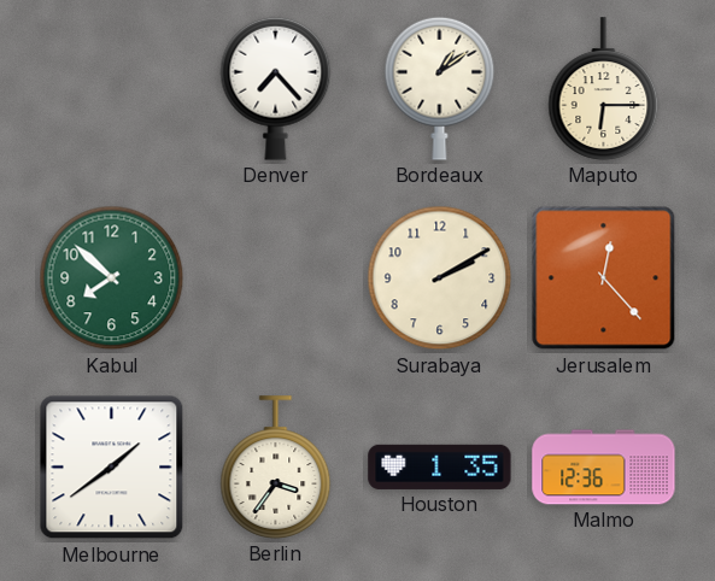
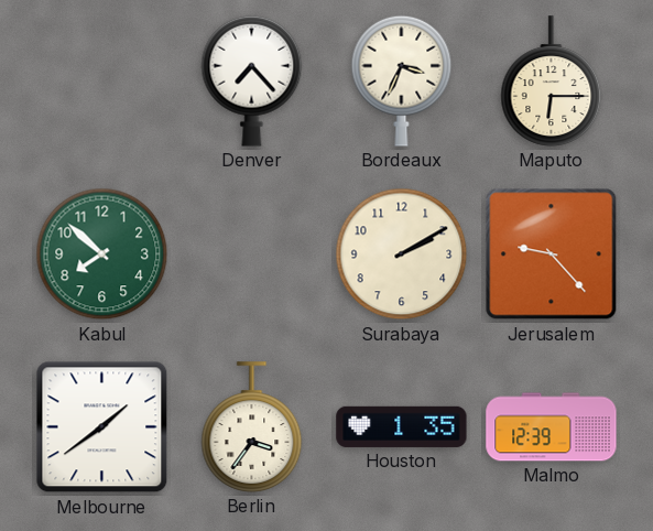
Bordeaux: 1:09 -> 3:34 (402, 80)
Jerusalem: 12:23 -> 9:23 (552, 254)
Malmo: 12:36 -> 12:39 (552, 427)
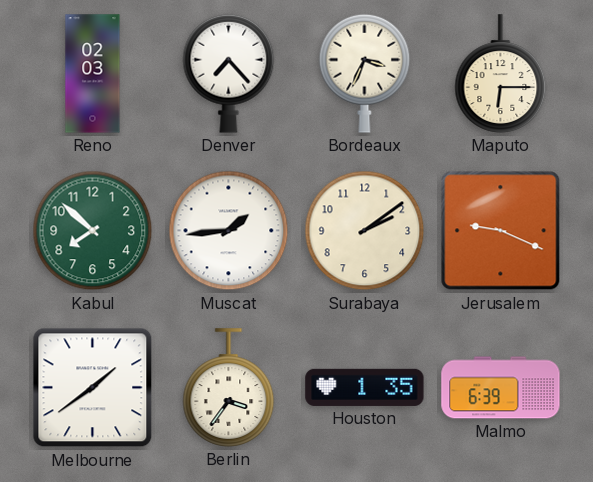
Reno: none -> 02:03 (93, 74)
Muscat: none -> 1:44 (229, 231)
Surabaya: 2:10 -> 2:09 (365, 231)
Jerusalem: 9:23 -> 9:19 (501, 231)
Malmo: 12:39 -> 6:39 (501, 388)
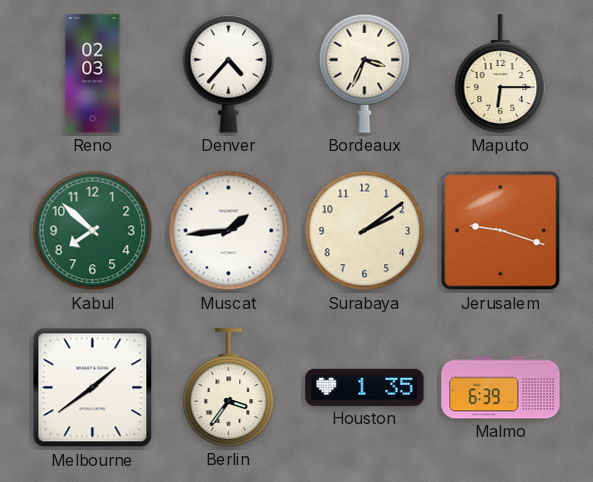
Denver: 7:23 -> 4:37 (229, 73)
Jerusalem: 9:19 -> 9:18 (501, 231)
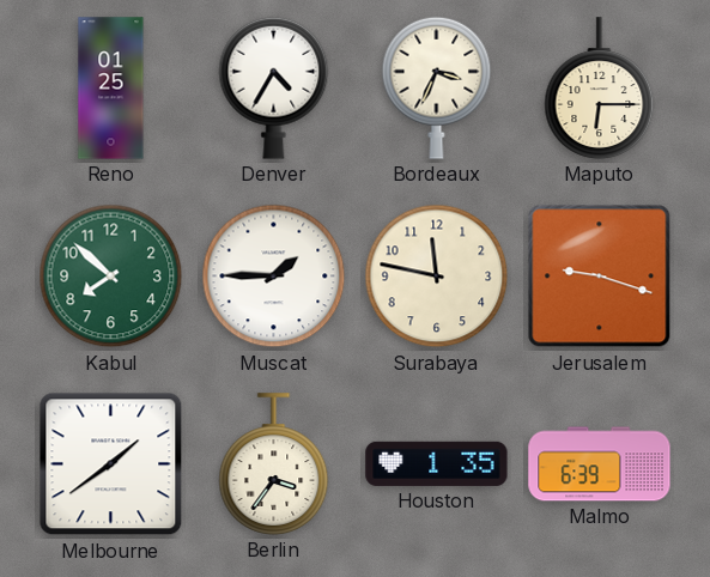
Reno: 02:03 -> 01:25 (111, 89)
Denver: 4:37 -> 4:35 (274, 87)
Muscat: 1:44 -> 1:45 (274, 277)
Surabaya: 2:09 -> 11:47 (437, 277)
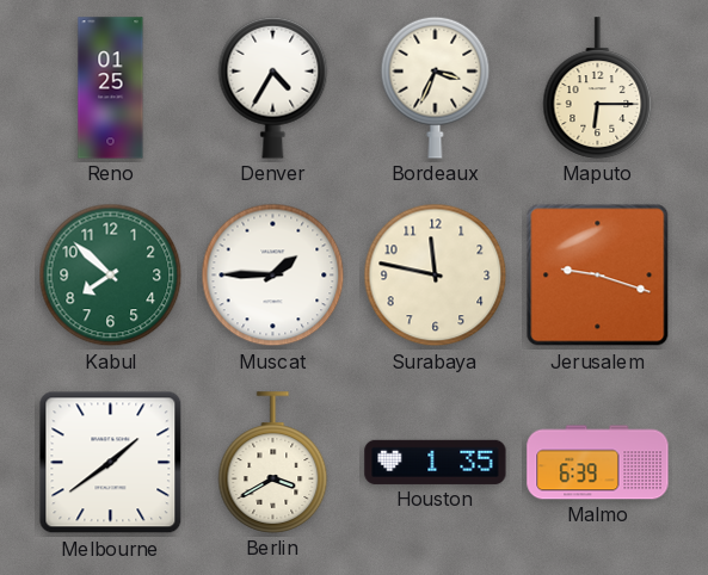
Berlin: 3:36 -> 3:40 (273, 463)
